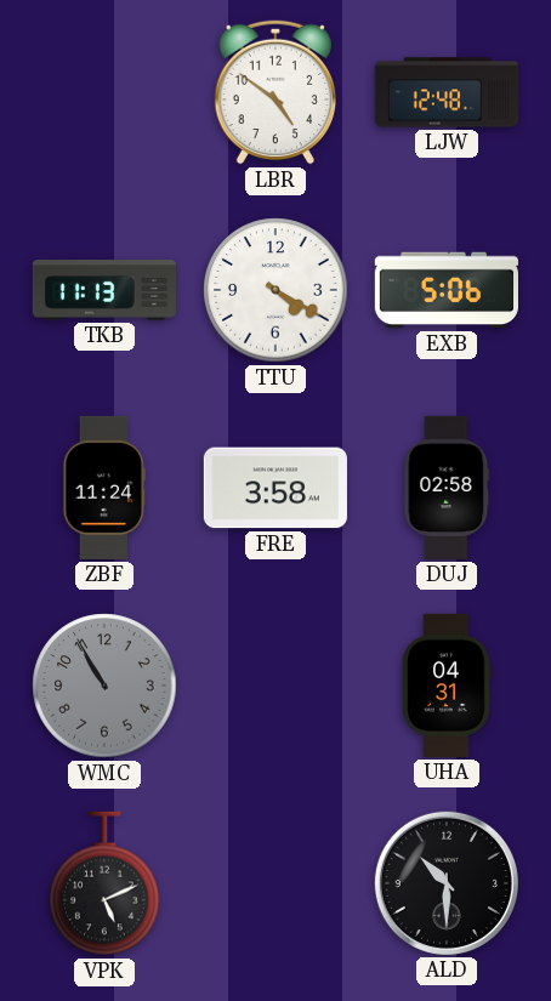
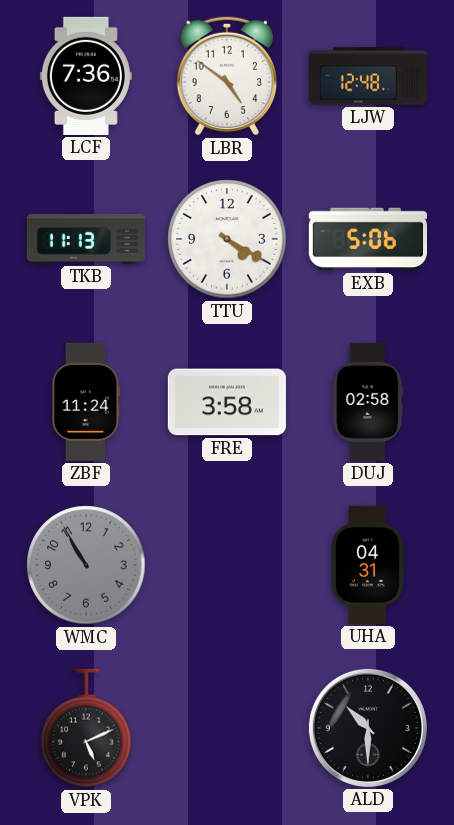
LCF: none -> 7:36 (86, 76)
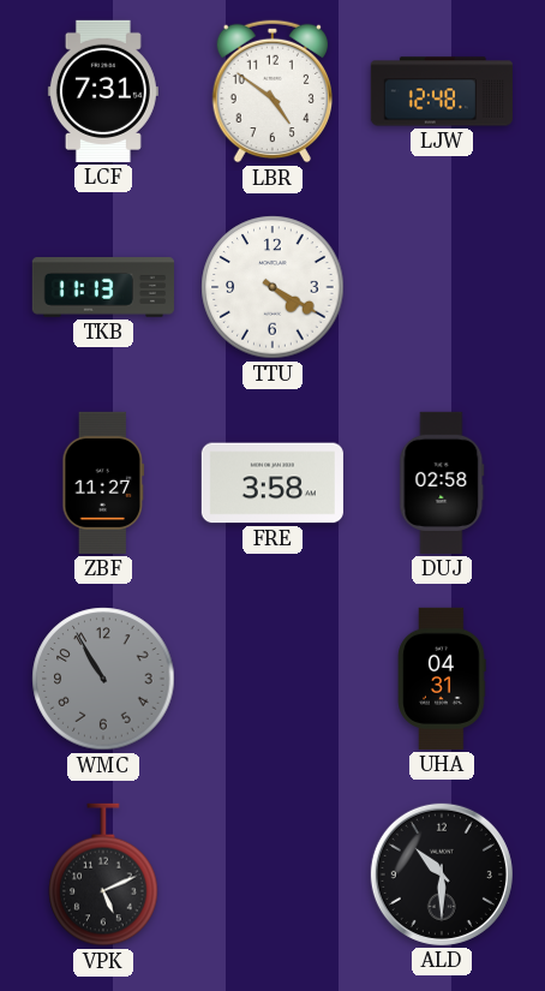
LCF: 7:36 -> 7:31 (103, 91)
EXB: 5:06 -> none (368, 239)
ZBF: 11:24 -> 11:27 (103, 483)
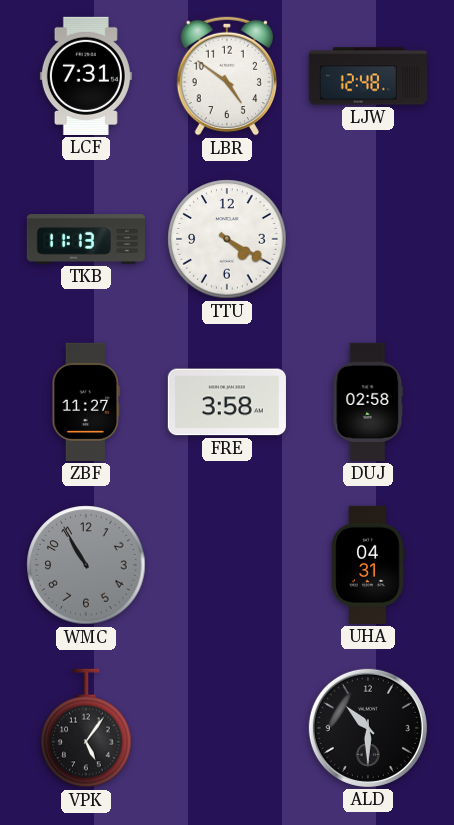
VPK: 5:11 -> 5:06 (86, 728)
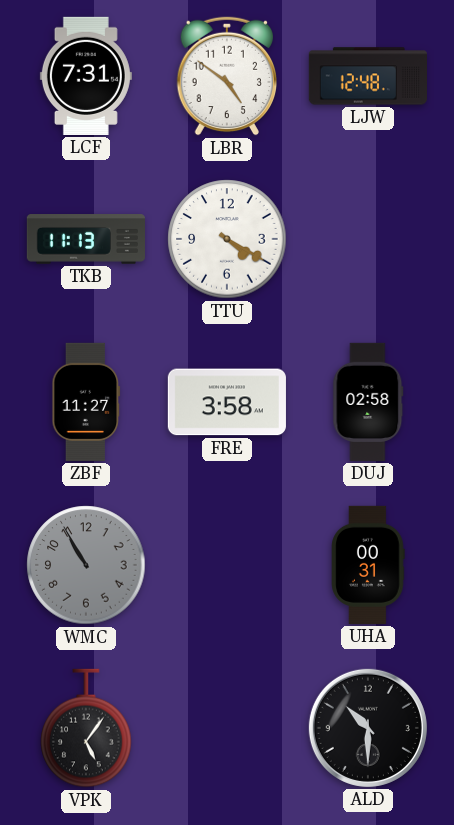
UHA: 04:31 -> 00:31 (368, 565)
